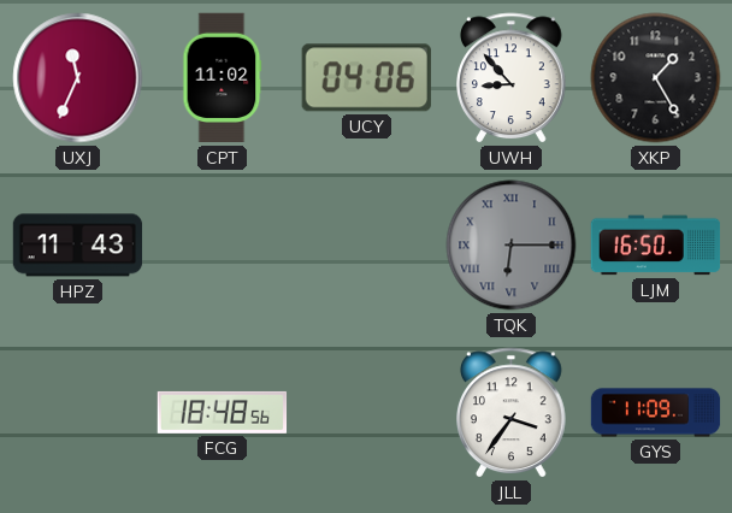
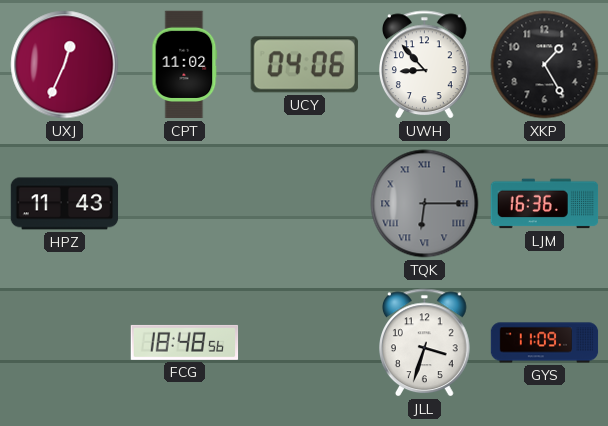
UXJ: 11:34 -> 12:34 (65, 65)
LJM: 16:50 -> 16:36 (545, 204)
JLL: 3:36 -> 3:33 (425, 343)
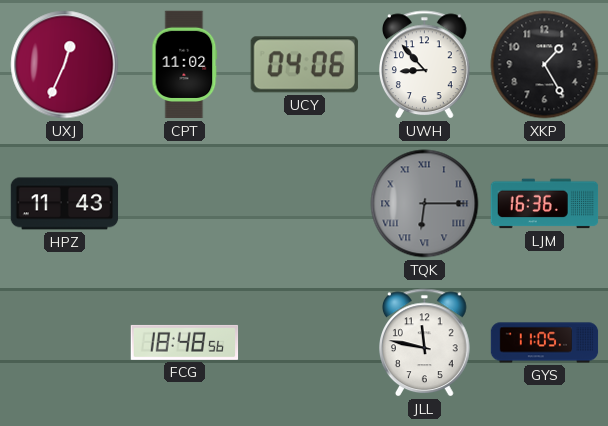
JLL: 3:33 -> 11:47 (425, 343)
GYS: 11:09 -> 11:05 (545, 343)
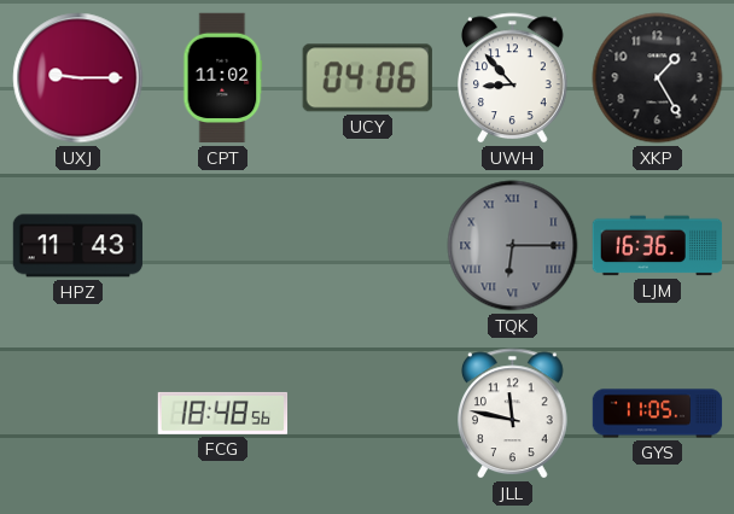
UXJ: 12:34 -> 9:15 (78, 78)
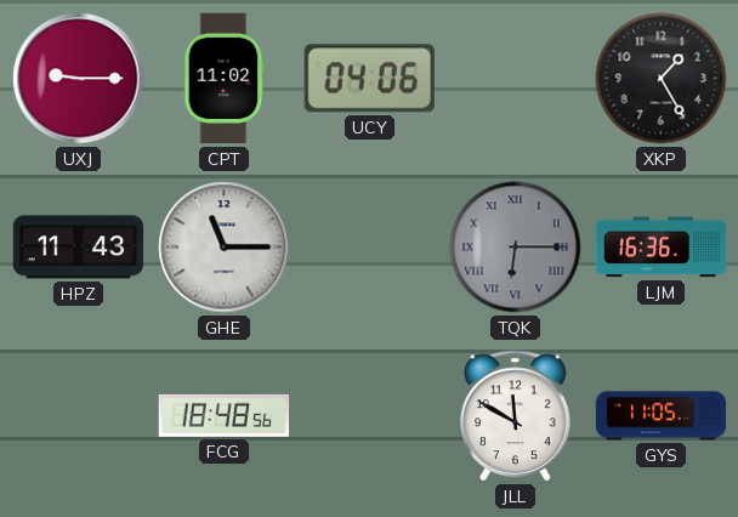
UWH: 8:53 -> none (513, 78)
GHE: none -> 11:15 (225, 248)
JLL: 11:47 -> 11:50 (516, 416)
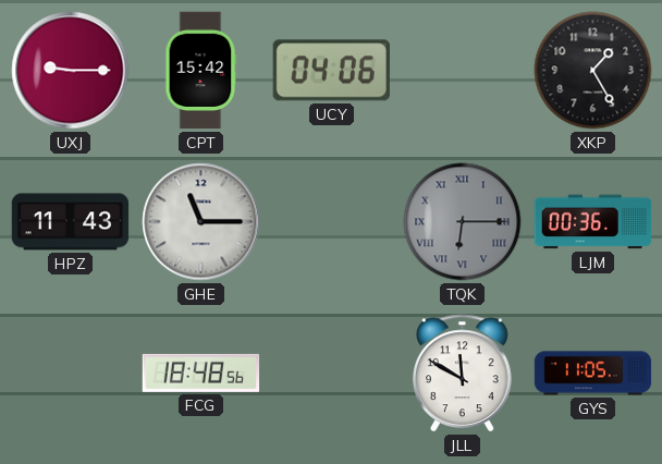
CPT: 11:02 -> 15:42 (201, 71)
LJM: 16:36 -> 00:36 (593, 222)
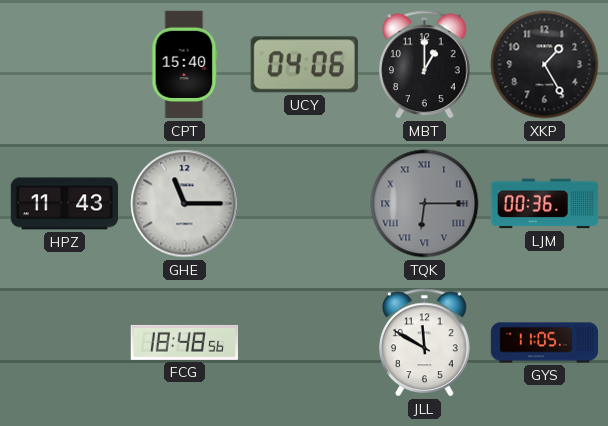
UXJ: 9:15 -> none (71, 71)
CPT: 15:42 -> 15:40 (185, 65)
MBT: none -> 1:00 (425, 65)
